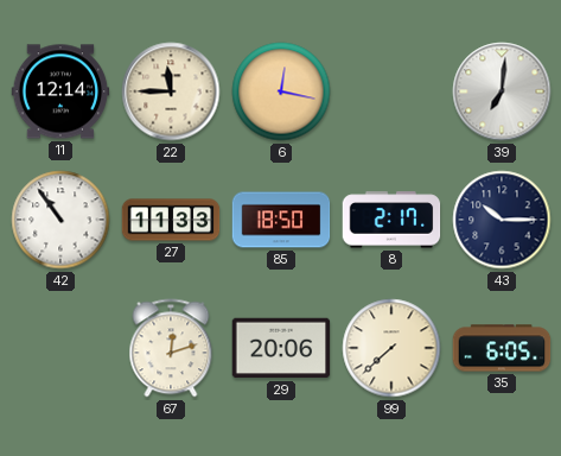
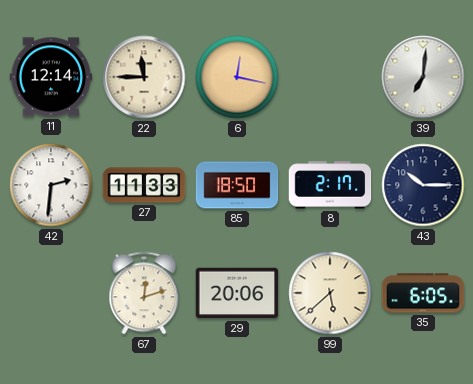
42: 10:54 -> 2:31 (51, 185)
99: 7:38 -> 5:38 (330, 293)
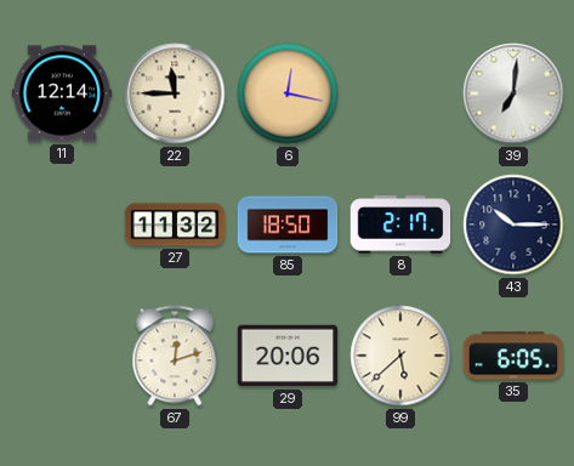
42: 2:31 -> none (51, 185)
27: 11:33 -> 11:32 (175, 225)
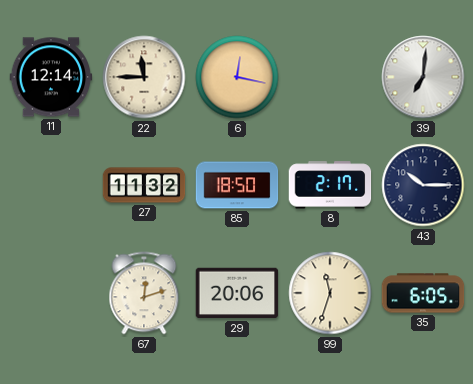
99: 5:38 -> 11:33 (330, 293)
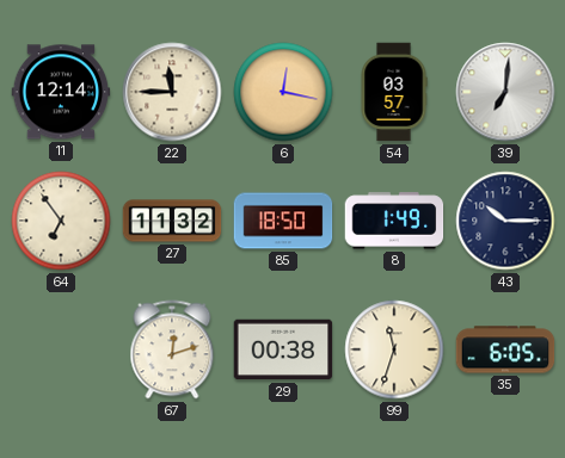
54: none -> 03:57 (394, 92)
64: none -> 6:54 (61, 221)
8: 2:17 -> 1:49 (394, 221)
29: 20:06 -> 00:38 (283, 349)
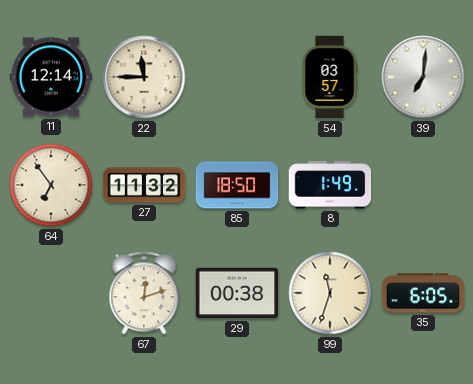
6: 12:17 -> none (283, 92)
43: 10:15 -> none (505, 221)
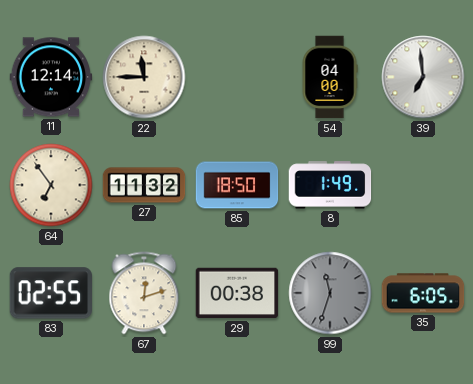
54: 03:57 -> 04:00 (330, 77)
39: 7:01 -> 6:59 (423, 77)
83: none -> 02:55 (51, 293)
99 dial: cream -> grey (330, 293)
